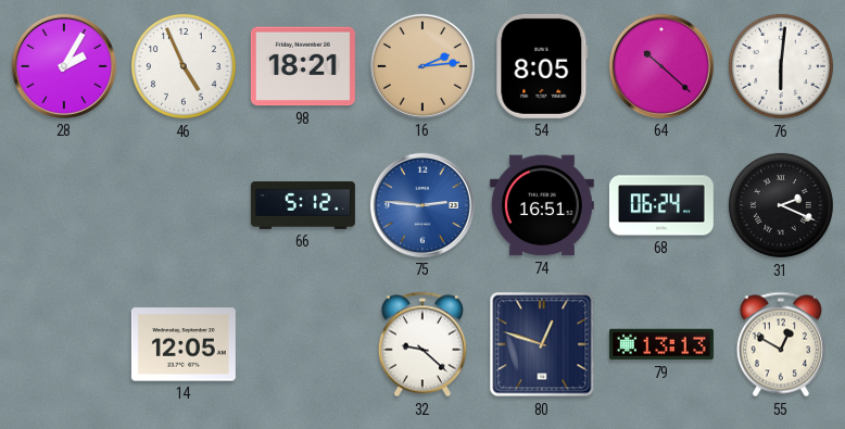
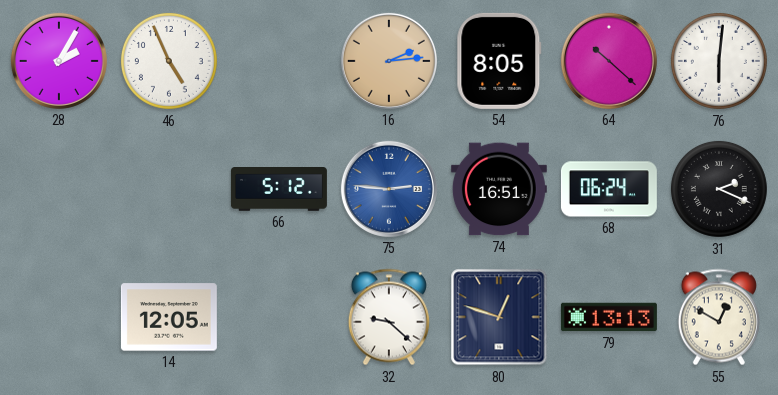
98: 18:21 -> none (303, 66)
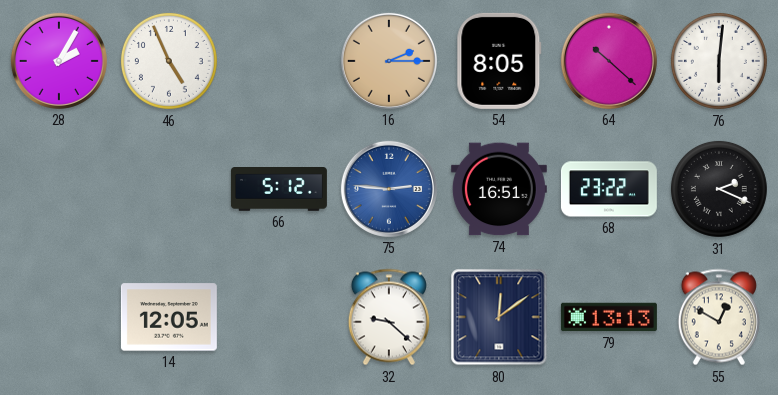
16: 2:14 -> 2:15 (389, 61)
68: 06:24 -> 23:22 (609, 189)
80: 12:48 -> 12:09 (499, 317)
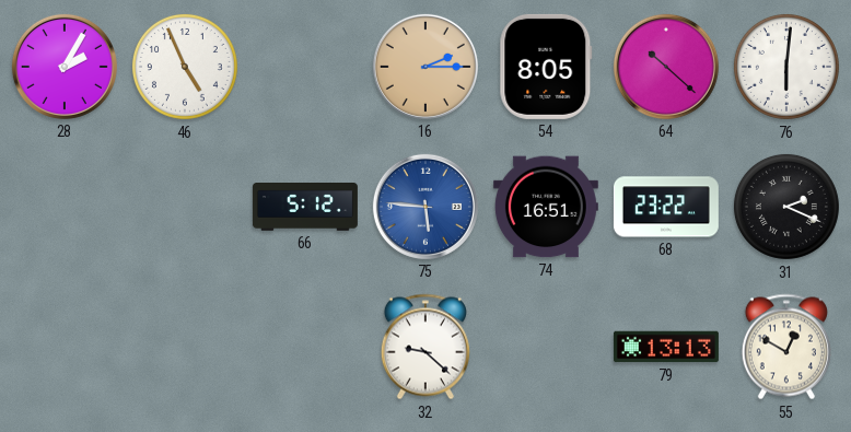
75: 2:46 -> 5:46 (425, 207)
14: 12:05 -> none (169, 317)
80: 12:09 -> none (499, 317)
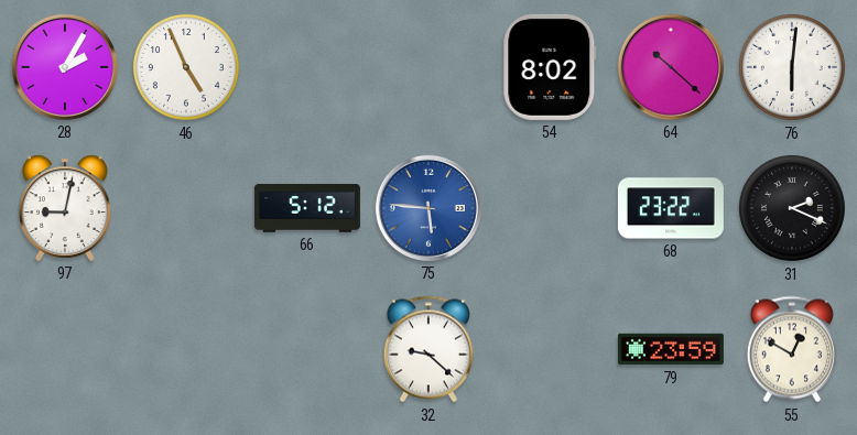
16: 2:15 -> none (425, 67)
54: 8:05 -> 8:02 (550, 67)
97: none -> 9:02 (66, 208)
74: 16:51 -> none (546, 207)
79: 13:13 -> 23:59 (671, 349)
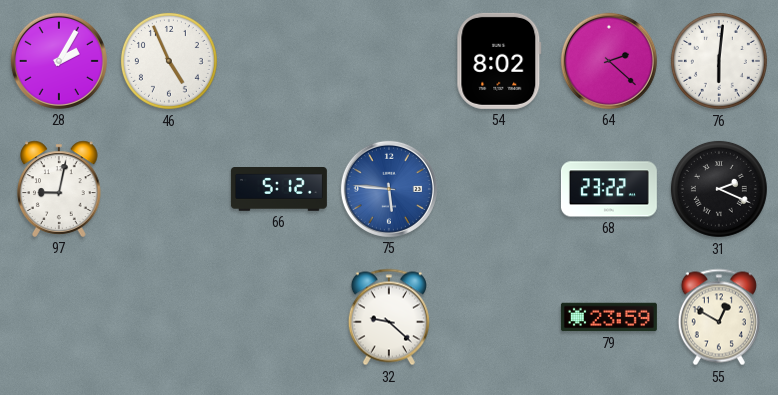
64: 10:22 -> 2:22 (609, 61)
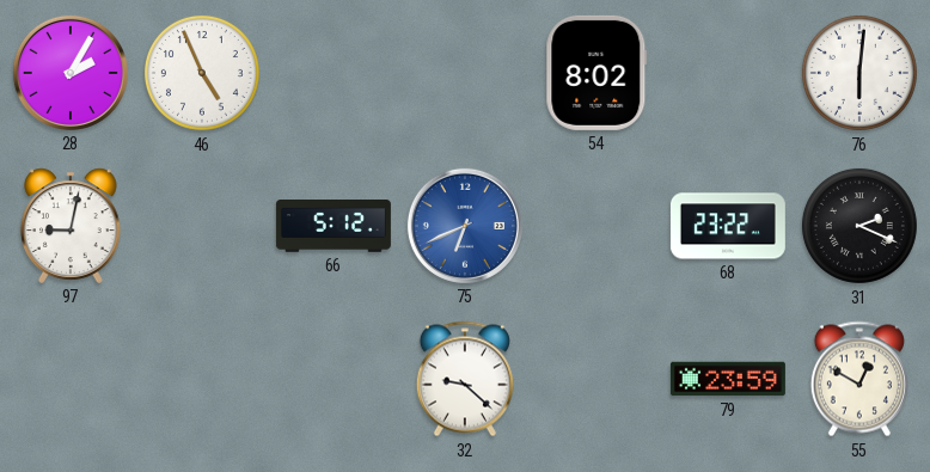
64: 2:22 -> none (609, 61)
75: 5:46 -> 6:41 (465, 226)
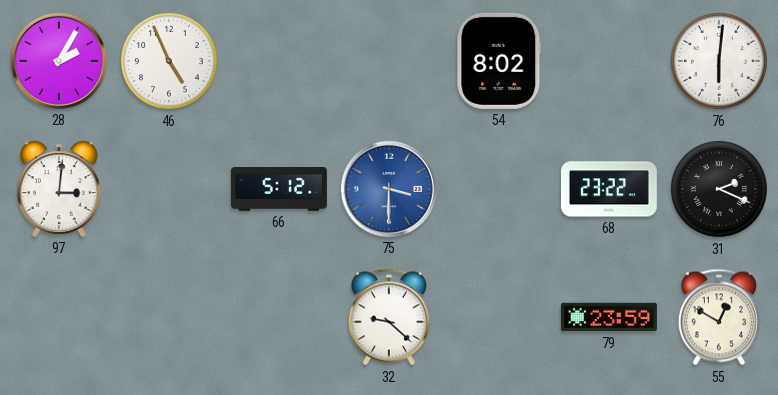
97: 9:02 -> 3:01 (60, 189)
75: 6:41 -> 3:30 (389, 189)
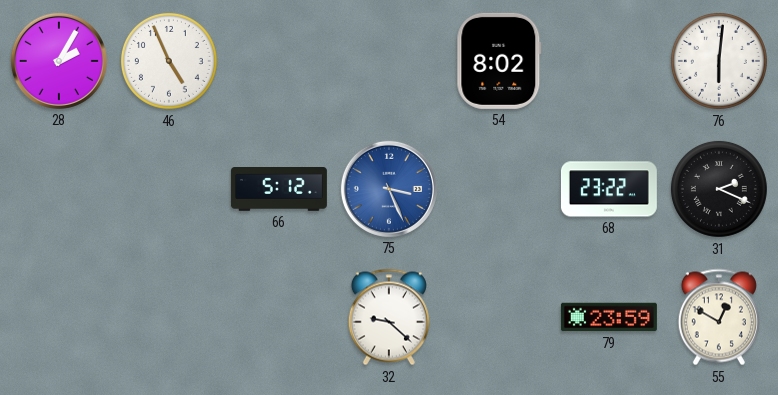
97: 3:01 -> none (60, 189)
75: 3:30 -> 3:26 (389, 189)
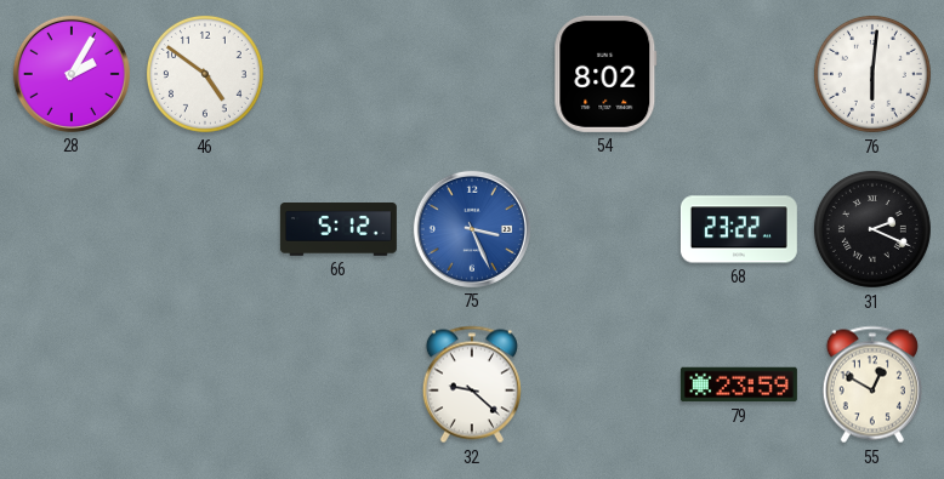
46: 4:56 -> 4:51 (205, 74)
